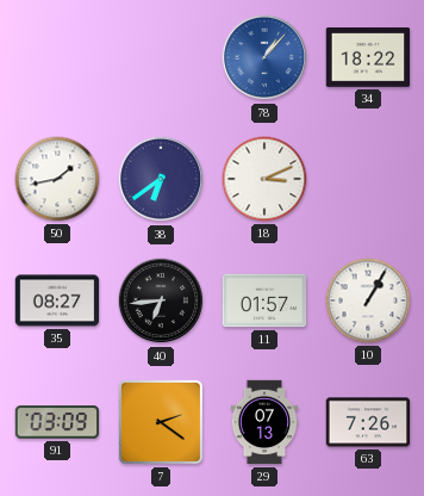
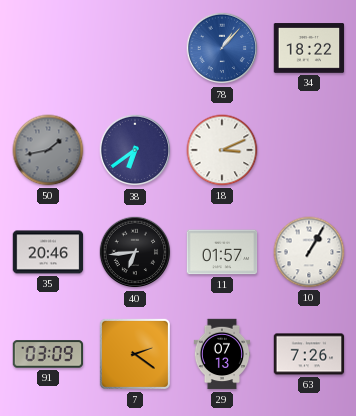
50 dial: white -> grey (48, 150)
35: 08:27 -> 20:46 (48, 252)
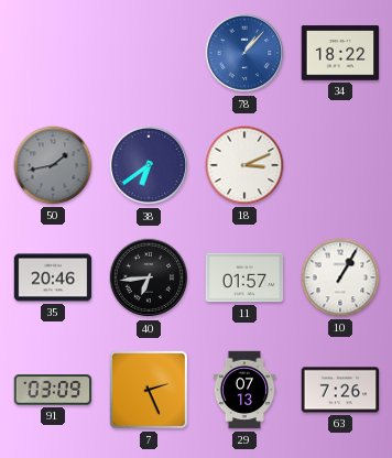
7: 2:21 -> 2:26 (149, 390)
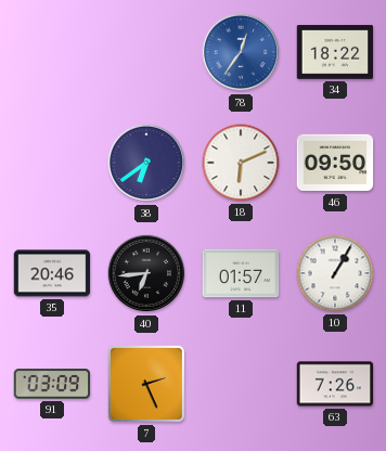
78: 1:07 -> 12:36 (241, 52)
50: 1:43 -> none (53, 165)
18: 3:11 -> 6:11 (241, 163)
46: none -> 09:50 (335, 163)
29: 07:13 -> none (244, 390)
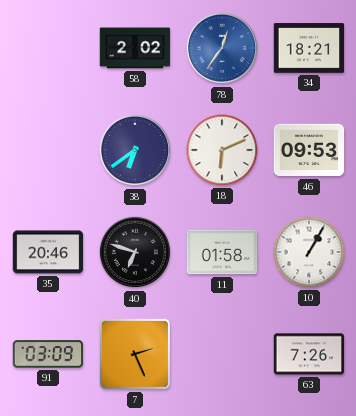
58: none -> 2:02 (135, 48)
34: 18:22 -> 18:21 (309, 48)
46: 09:50 -> 09:53 (309, 150)
40: 6:44 -> 6:48 (135, 252)
11: 01:57 -> 01:58 (222, 252)
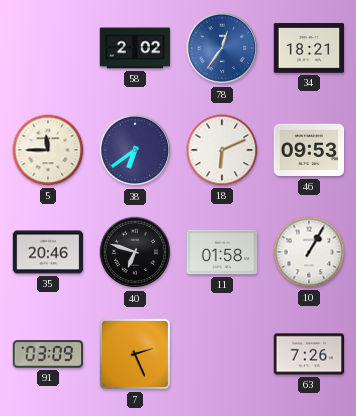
5: none -> 11:45 (48, 150)
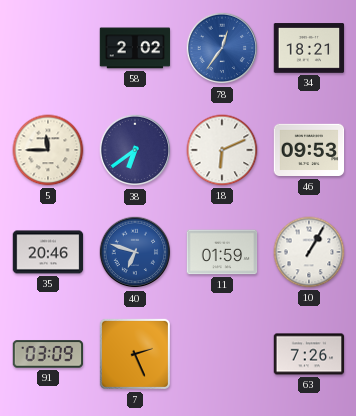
40 dial: black -> blue (135, 252)
11: 01:58 -> 01:59 (222, 252)
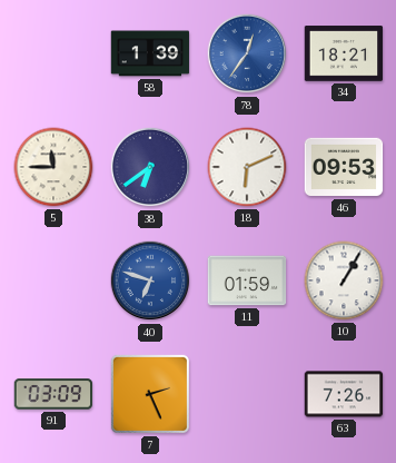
58: 2:02 -> 1:39 (150, 53)
35: 20:46 -> none (48, 252)
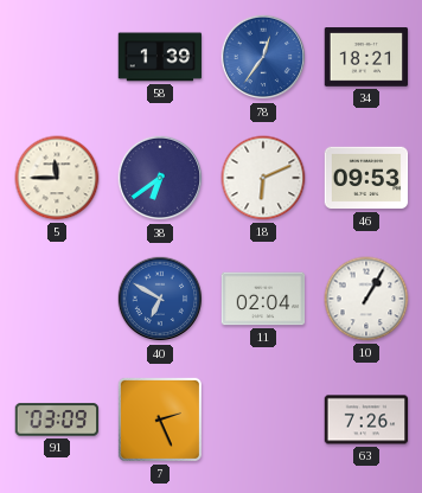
40: 6:48 -> 6:50 (160, 299)
11: 01:59 -> 02:04 (263, 299)
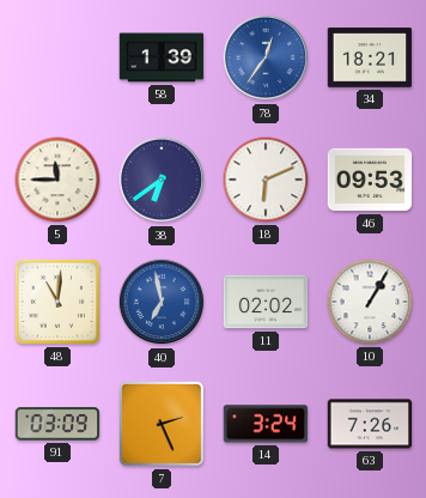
48: none -> 11:01 (57, 302)
40: 6:50 -> 6:58 (162, 302)
11: 02:04 -> 02:02 (266, 302)
14: none -> 3:24 (266, 424)
